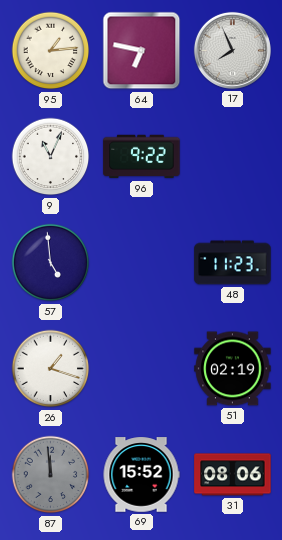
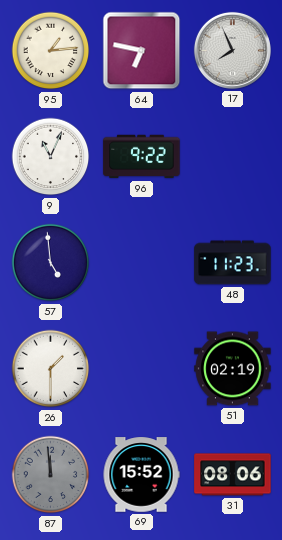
26: 1:18 -> 1:30 (51, 369)
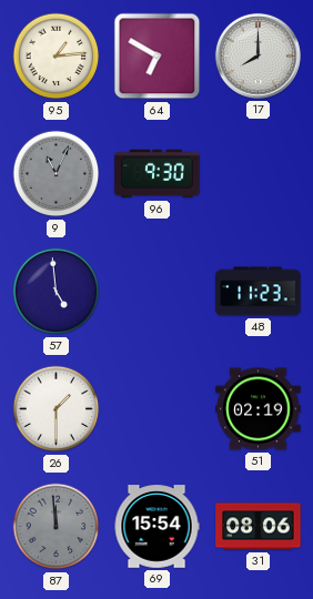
64: 6:47 -> 6:50 (158, 57)
17: 7:56 -> 8:00 (258, 55)
9 dial: white -> grey (57, 174)
96: 9:22 -> 9:30 (158, 174)
69: 15:52 -> 15:54 (156, 527)
